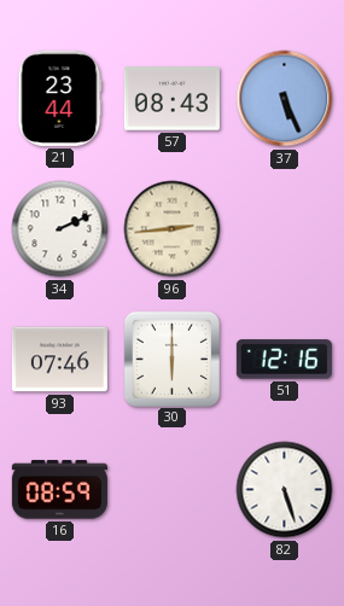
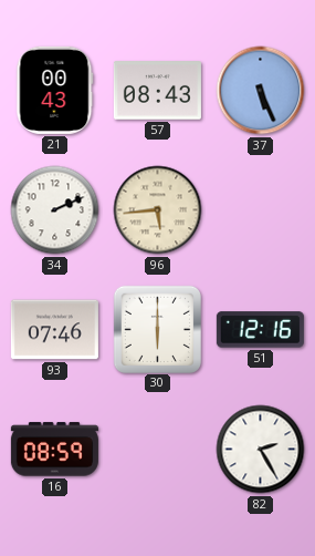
21: 23:44 -> 00:43 (55, 90)
96: 2:44 -> 5:44 (158, 210)
82: 5:27 -> 2:25 (261, 450)
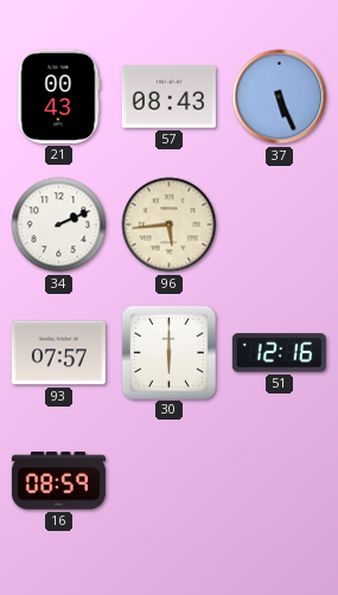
93: 07:46 -> 07:57 (58, 353)
82: 2:25 -> none (261, 450)
